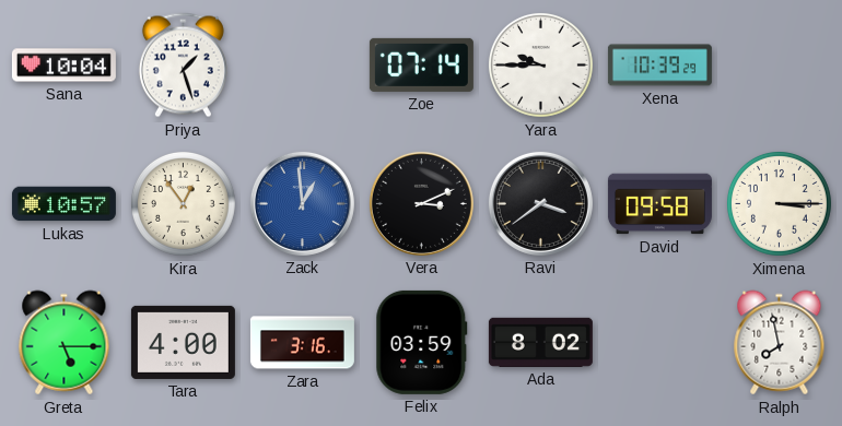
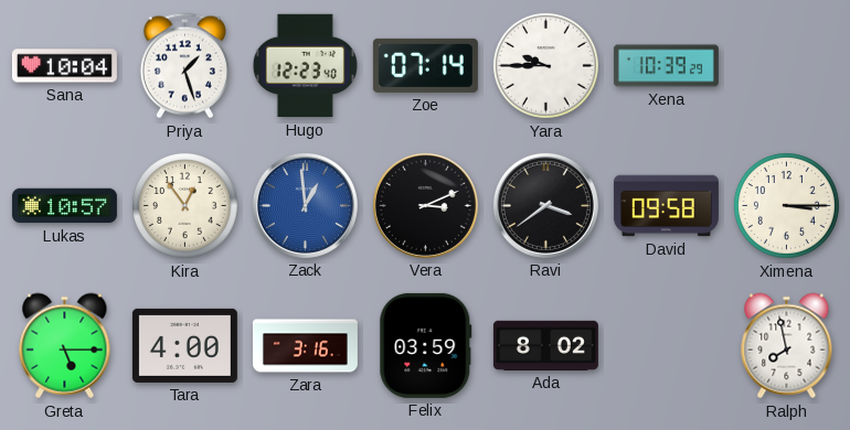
Hugo: none -> 12:23 (305, 66)
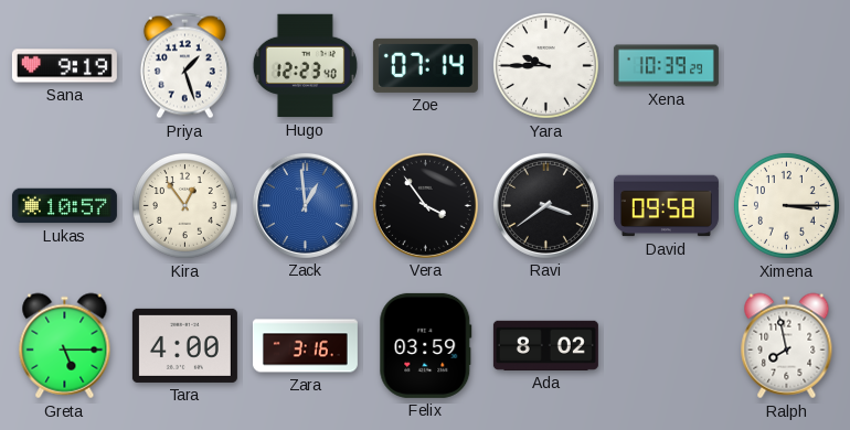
Sana: 10:04 -> 9:19 (64, 66)
Vera: 3:11 -> 3:54 (425, 205)
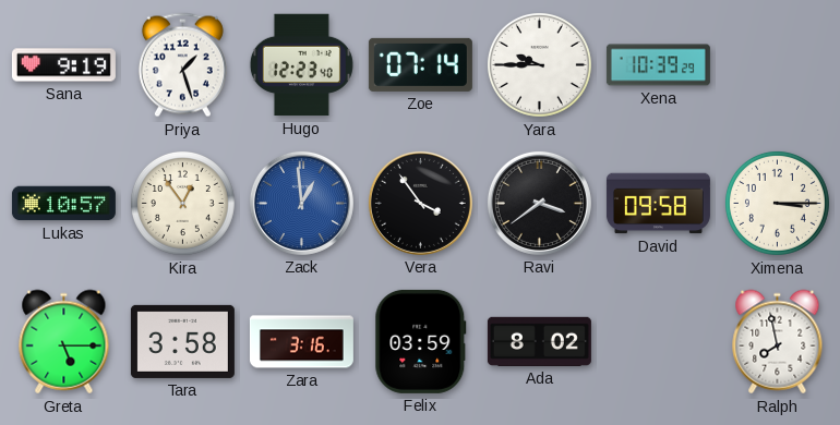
Tara: 4:00 -> 3:58 (182, 341)
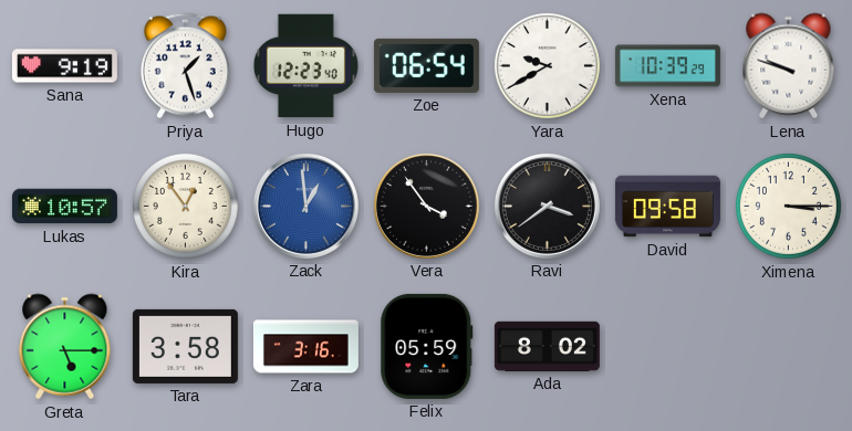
Zoe: 07:14 -> 06:54 (426, 65)
Yara: 9:45 -> 9:40 (547, 65)
Lena: none -> 9:48 (789, 66)
Felix: 03:59 -> 05:59 (427, 346)
Ralph: 7:58 -> none (778, 342)
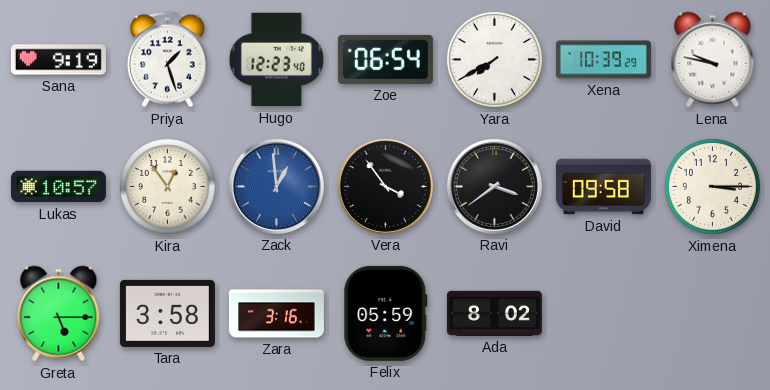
Yara: 9:40 -> 7:40 (494, 59)
Lena: 9:48 -> 9:47 (713, 60)
